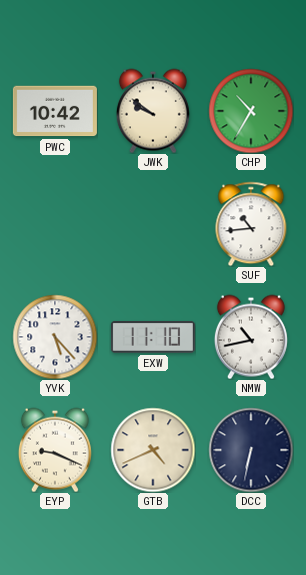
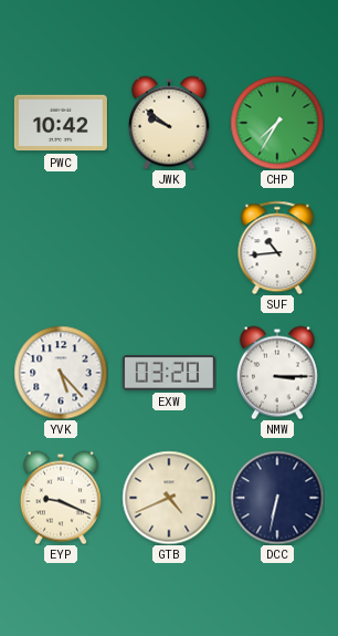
CHP: 10:35 -> 7:35 (277, 123)
EXW: 11:10 -> 03:20 (169, 373)
NMW: 10:43 -> 3:15 (277, 373)
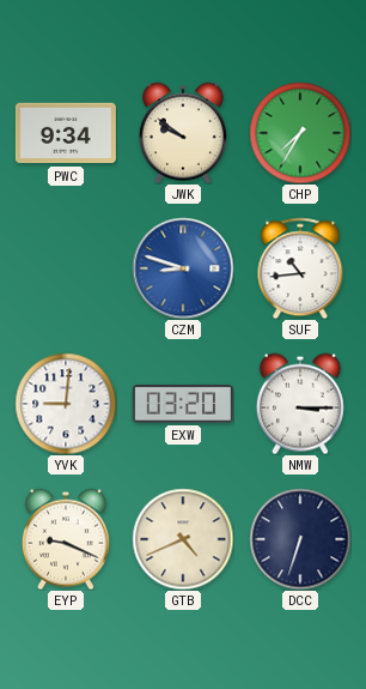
PWC: 10:42 -> 9:34 (66, 133)
CZM: none -> 8:48 (183, 268)
YVK: 5:23 -> 9:01 (66, 404)
DCC: 6:32 -> 6:33 (300, 539)
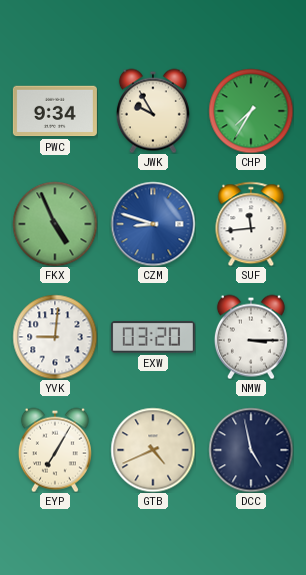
JWK: 9:51 -> 9:55 (153, 111)
FKX: none -> 4:56 (55, 224)
SUF: 10:44 -> 11:44 (251, 224)
EYP: 9:19 -> 7:05 (55, 450)
DCC: 6:33 -> 4:58 (251, 450)
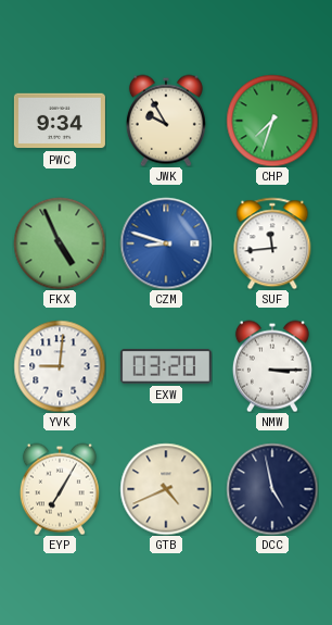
CHP: 7:35 -> 7:33 (272, 121)
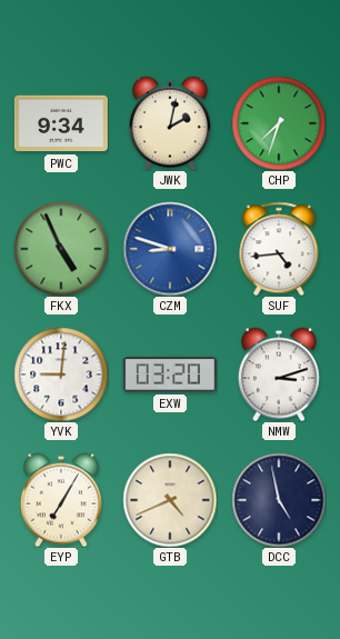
JWK: 9:55 -> 2:02 (170, 123)
SUF: 11:44 -> 4:44 (279, 249)
NMW: 3:15 -> 3:12 (279, 375)
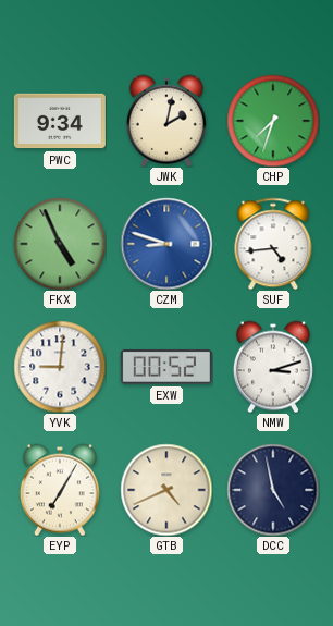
EXW: 03:20 -> 00:52 (166, 367)
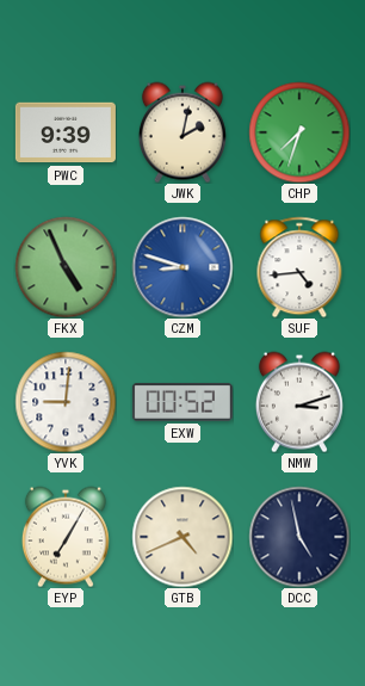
PWC: 9:34 -> 9:39 (66, 132)
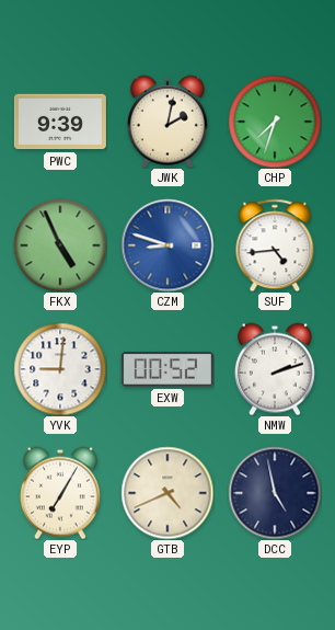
NMW: 3:12 -> 2:12 (275, 369)
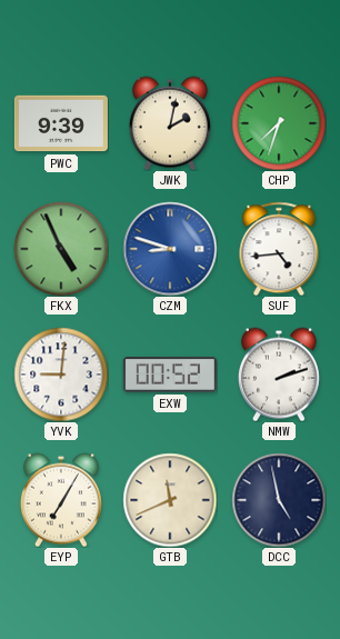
GTB: 4:41 -> 11:41 (170, 500)
